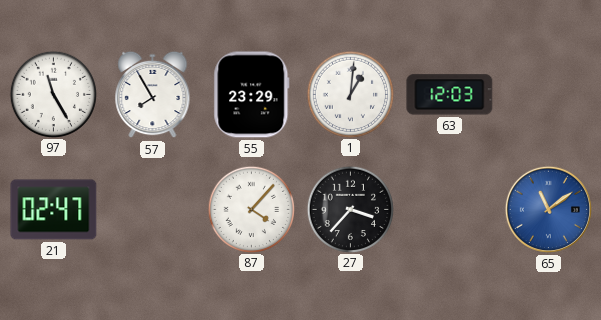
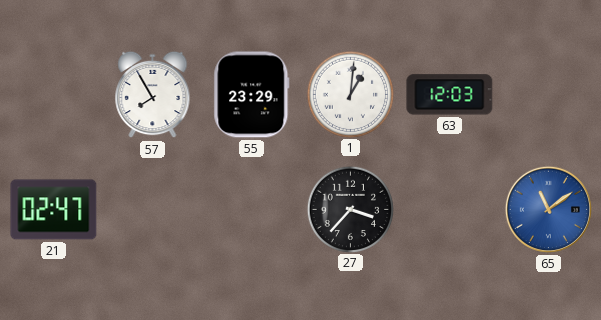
97: 11:25 -> none (53, 94)
87: 4:07 -> none (251, 209)
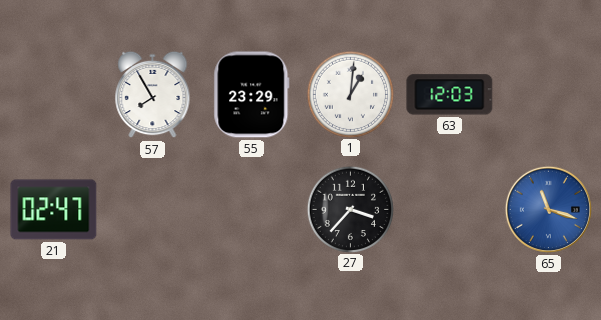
65: 11:09 -> 11:18 (548, 209)
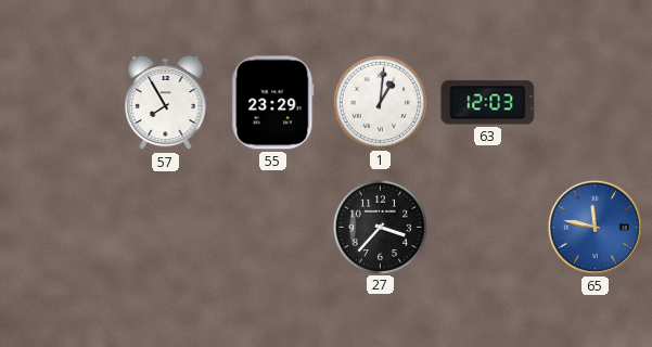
21: 02:47 -> none (54, 210)
65: 11:18 -> 11:47 (595, 227)
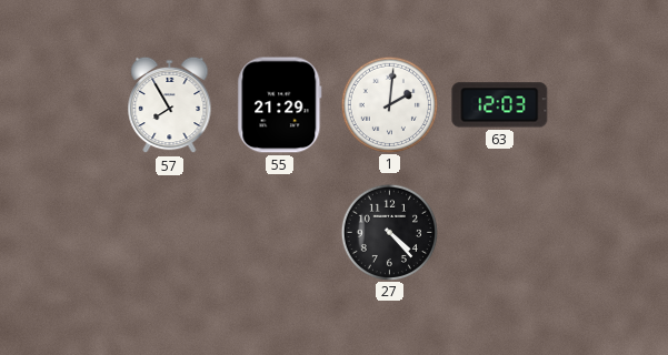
55: 23:29 -> 21:29 (280, 105)
1: 1:01 -> 2:01 (389, 104)
27: 3:37 -> 4:23 (389, 232)
65: 11:47 -> none (595, 227)
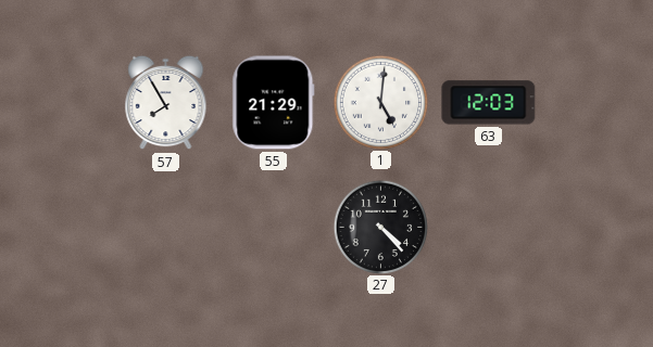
1: 2:01 -> 5:01 (380, 102)
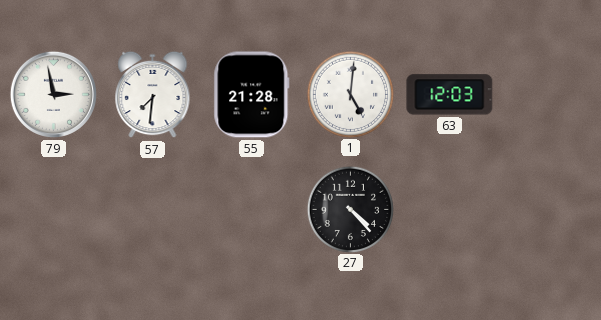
79: none -> 2:58 (53, 94)
57: 7:55 -> 7:31 (153, 95)
55: 21:29 -> 21:28 (252, 95)
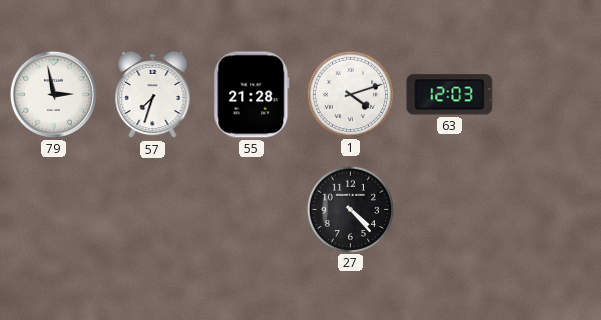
57: 7:31 -> 7:33 (153, 95)
1: 5:01 -> 4:12 (350, 94)
